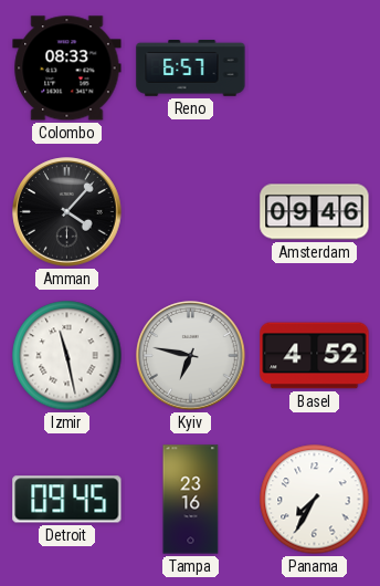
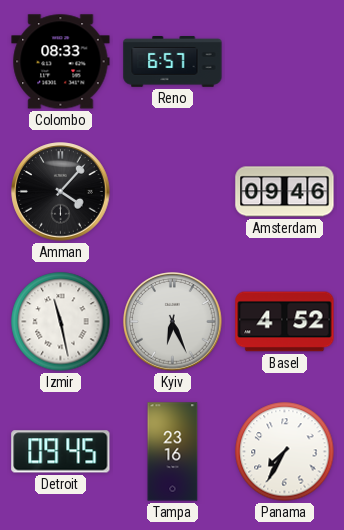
Kyiv: 6:47 -> 6:26 (173, 322)
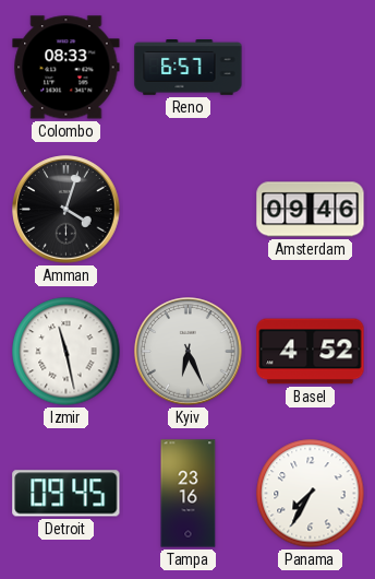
Amman: 4:07 -> 4:03 (66, 210)
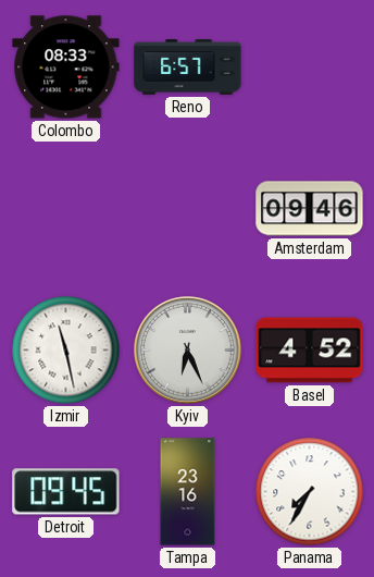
Amman: 4:03 -> none (66, 210)
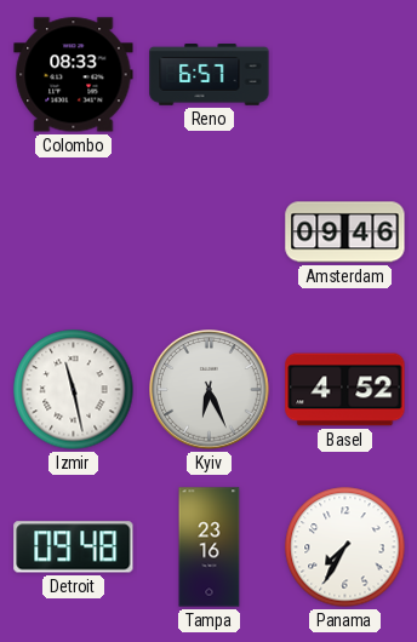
Detroit: 09:45 -> 09:48 (74, 548)
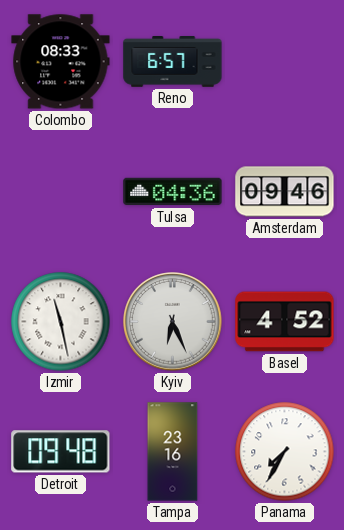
Tulsa: none -> 04:36 (173, 192)
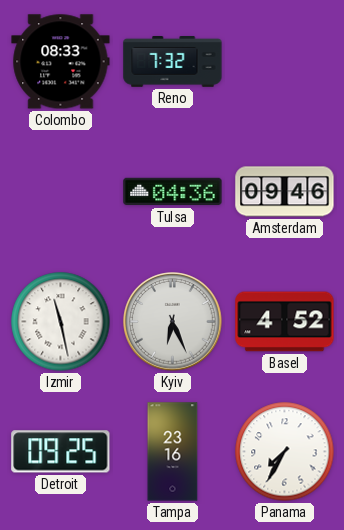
Reno: 6:57 -> 7:32 (173, 62)
Detroit: 09:48 -> 09:25 (61, 452)
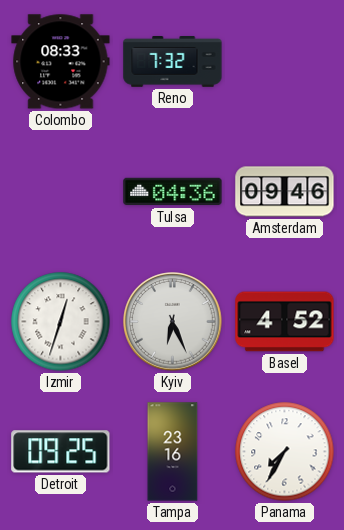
Izmir: 11:28 -> 12:33 (61, 322)
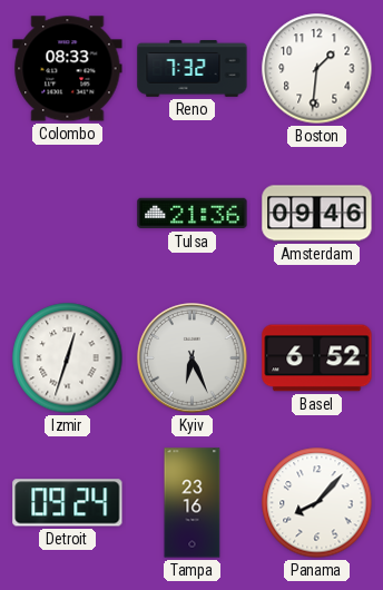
Boston: none -> 1:31 (317, 69)
Tulsa: 04:36 -> 21:36 (193, 214)
Basel: 4:52 -> 6:52 (317, 358)
Detroit: 09:25 -> 09:24 (68, 503)
Panama: 7:35 -> 8:07 (317, 503)
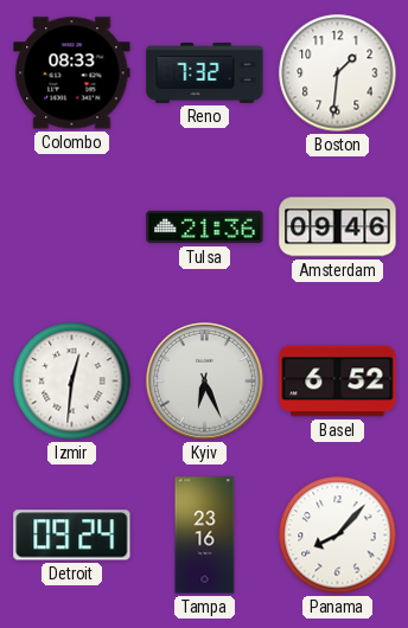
Izmir: 12:33 -> 12:31 (72, 382)
